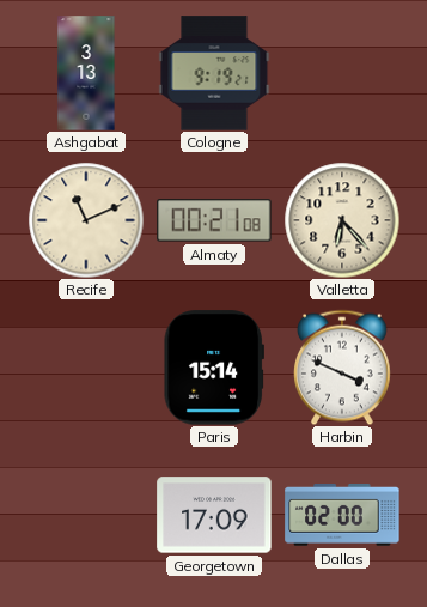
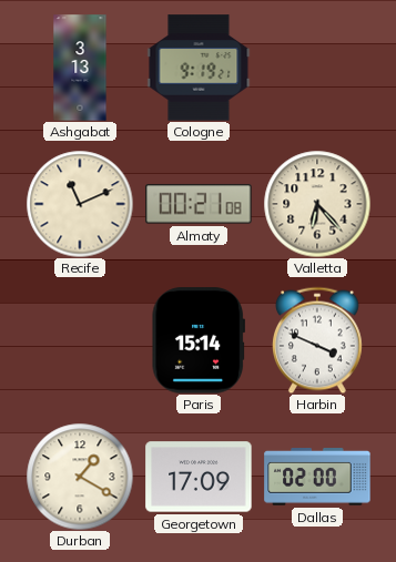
Durban: none -> 1:20 (80, 477)
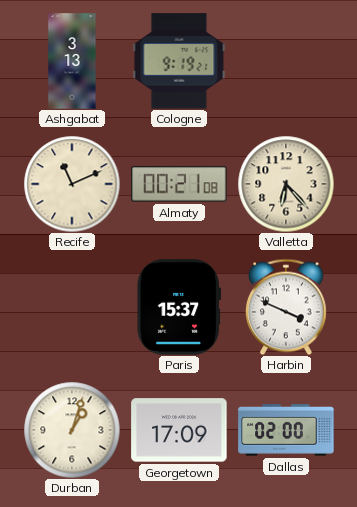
Paris: 15:14 -> 15:37 (178, 307)
Durban: 1:20 -> 1:03 (72, 430)
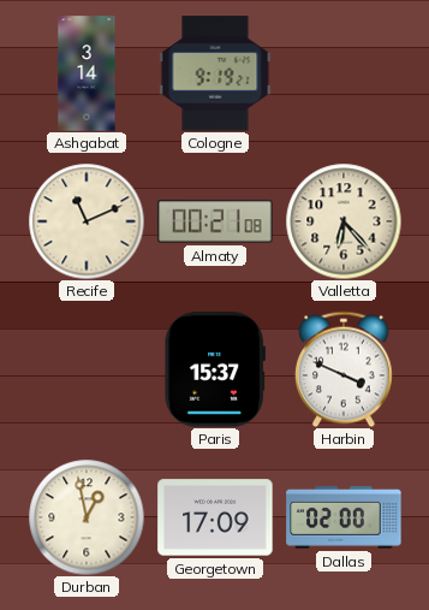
Ashgabat: 3:13 -> 3:14 (87, 73)
Durban: 1:03 -> 12:58 (87, 517)
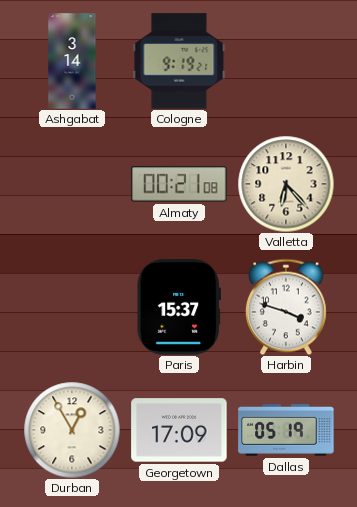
Recife: 11:11 -> none (87, 221)
Harbin: 3:49 -> 3:48 (287, 307)
Durban: 12:58 -> 12:55 (72, 430)
Dallas: 02:00 -> 05:19 (286, 431)
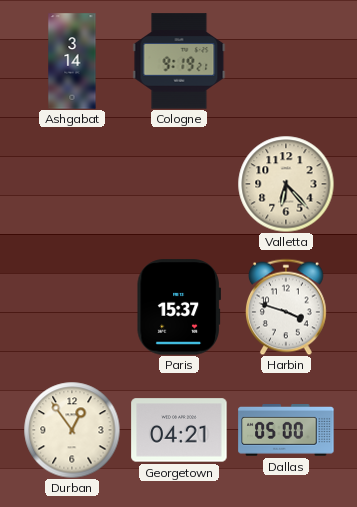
Almaty: 00:21 -> none (179, 184)
Durban: 12:55 -> 12:54 (72, 430)
Georgetown: 17:09 -> 04:21 (179, 430)
Dallas: 05:19 -> 05:00 (286, 431)
